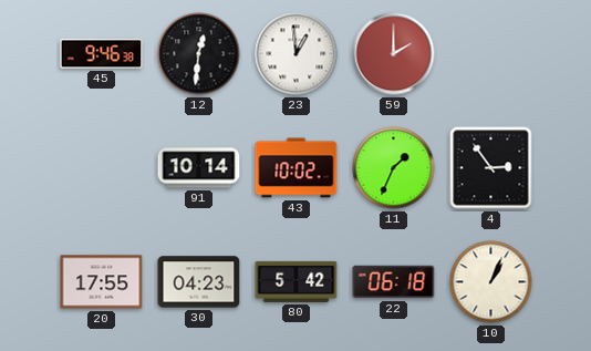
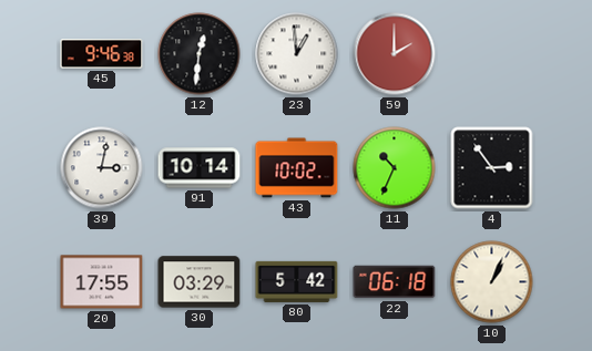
39: none -> 3:02 (102, 168)
11: 1:34 -> 10:34 (395, 168)
30: 04:23 -> 03:29 (200, 282)
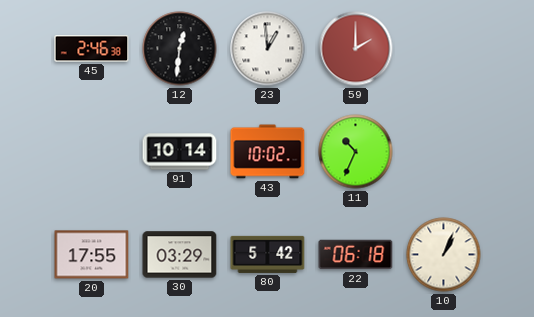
45: 9:46 -> 2:46 (92, 49)
39: 3:02 -> none (102, 168)
4: 2:54 -> none (492, 168)
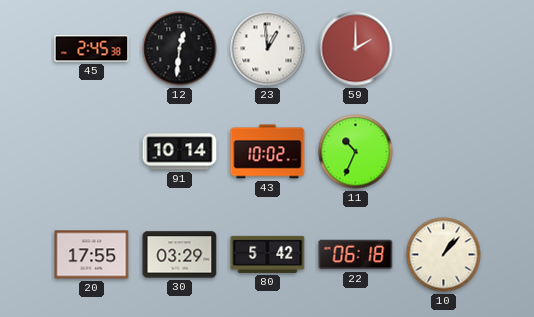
45: 2:46 -> 2:45 (92, 49)
10: 1:04 -> 1:07 (444, 255)
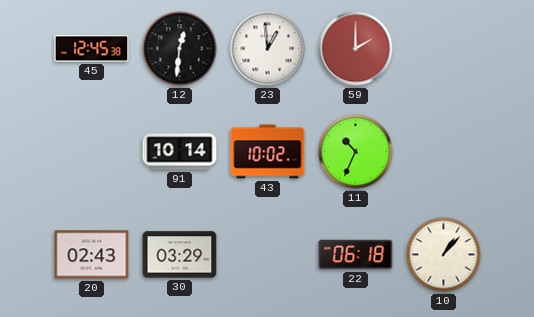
45: 2:45 -> 12:45 (92, 49)
20: 17:55 -> 02:43 (92, 255)
80: 5:42 -> none (268, 254)
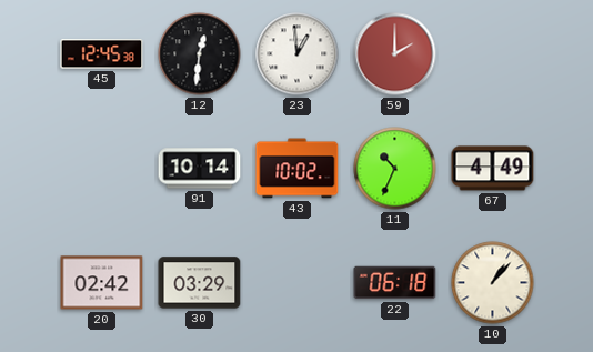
67: none -> 4:49 (493, 169)
20: 02:43 -> 02:42 (102, 283)
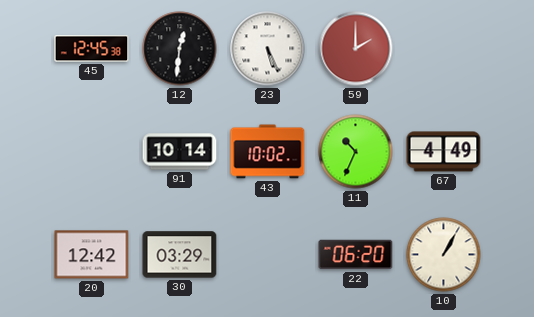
23: 12:59 -> 5:26 (268, 49)
20: 02:42 -> 12:42 (92, 255)
22: 06:18 -> 06:20 (356, 255)
10: 1:07 -> 1:05 (444, 255)
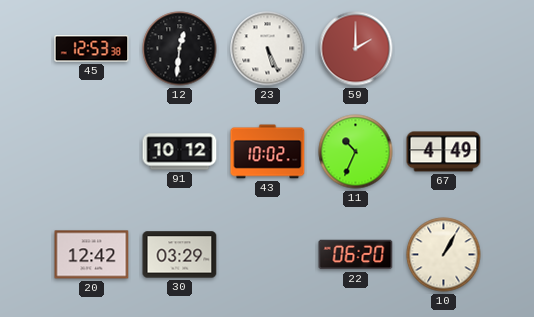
45: 12:45 -> 12:53 (92, 49)
91: 10:14 -> 10:12 (180, 152)
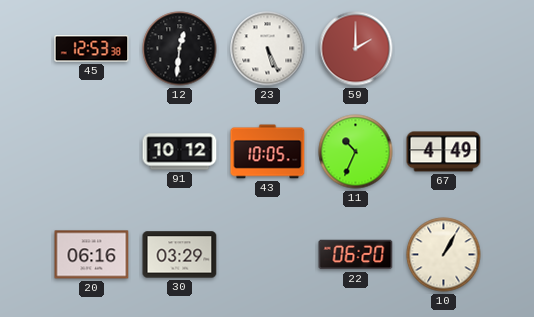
43: 10:02 -> 10:05 (268, 152)
20: 12:42 -> 06:16 (92, 255)
